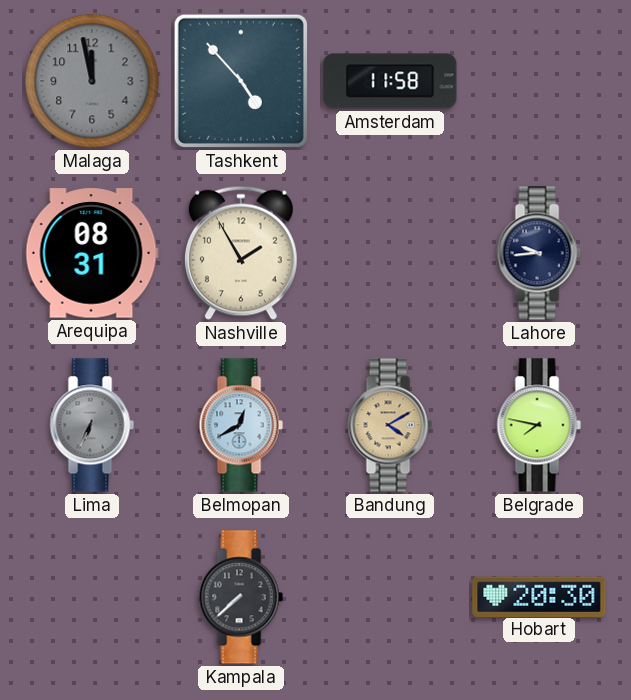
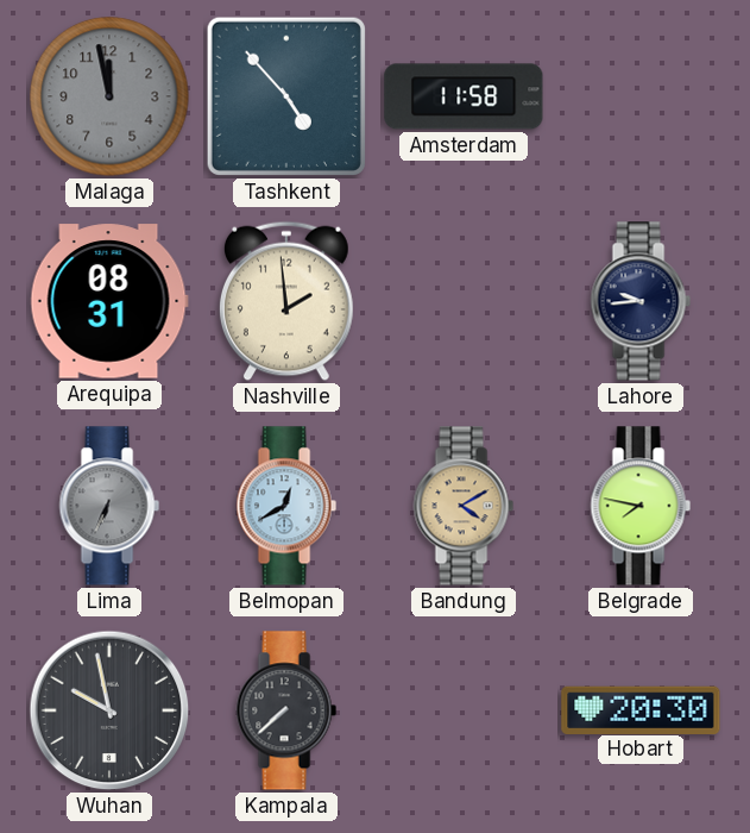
Nashville: 1:55 -> 1:59 (286, 301)
Wuhan: none -> 9:58 (109, 710)
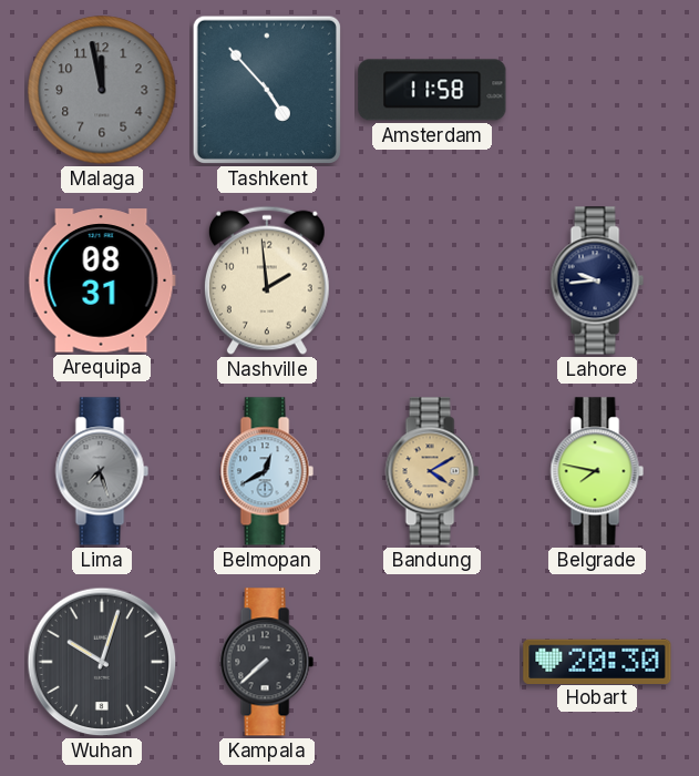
Lima: 6:34 -> 7:27 (102, 471)
Wuhan: 9:58 -> 10:03 (102, 662)
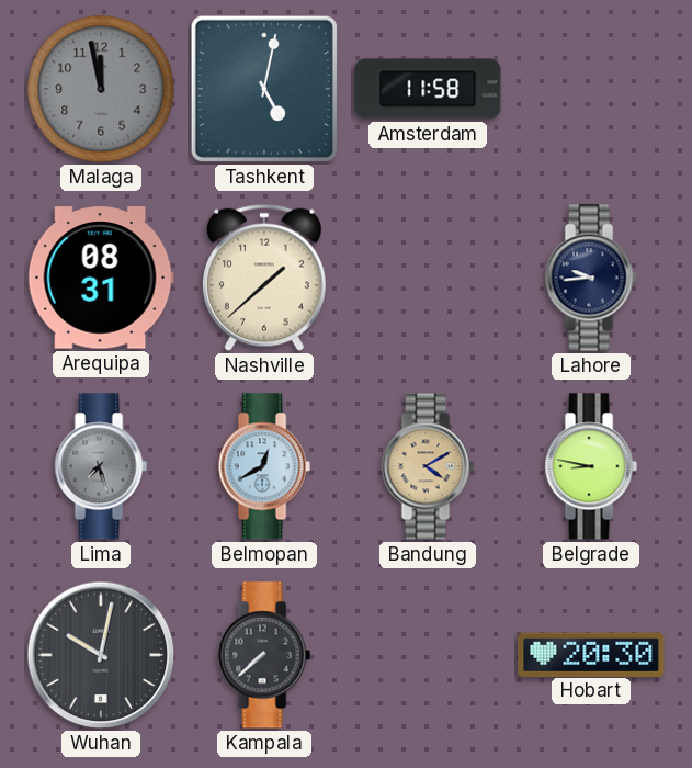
Tashkent: 4:53 -> 5:02 (264, 89)
Nashville: 1:59 -> 1:38 (264, 278)
Belgrade: 7:47 -> 8:47 (591, 466)
Wuhan: 10:03 -> 10:02 (101, 655)
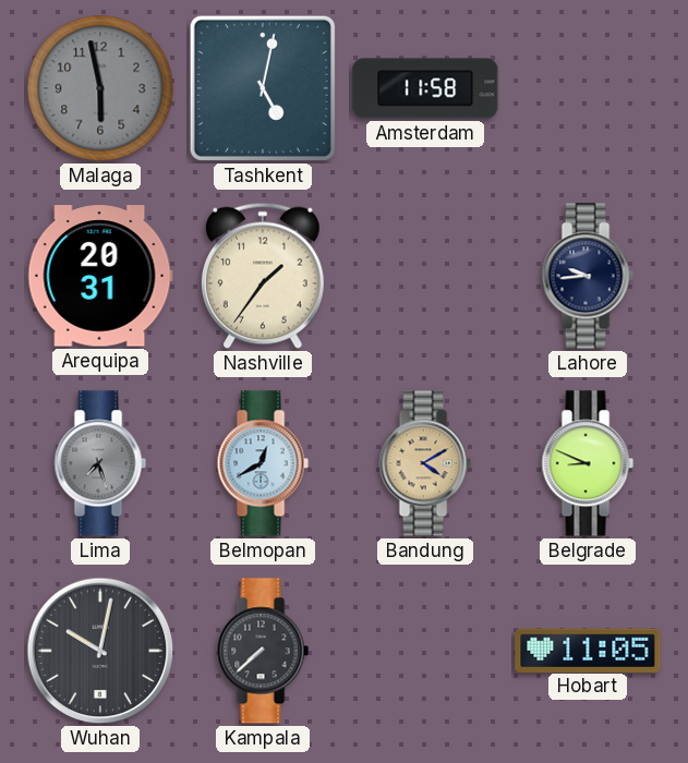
Malaga: 11:58 -> 5:58 (100, 88)
Arequipa: 08:31 -> 20:31 (100, 276)
Nashville: 1:38 -> 1:36 (263, 276)
Belgrade: 8:47 -> 8:49 (588, 463)
Hobart: 20:30 -> 11:05 (588, 650)
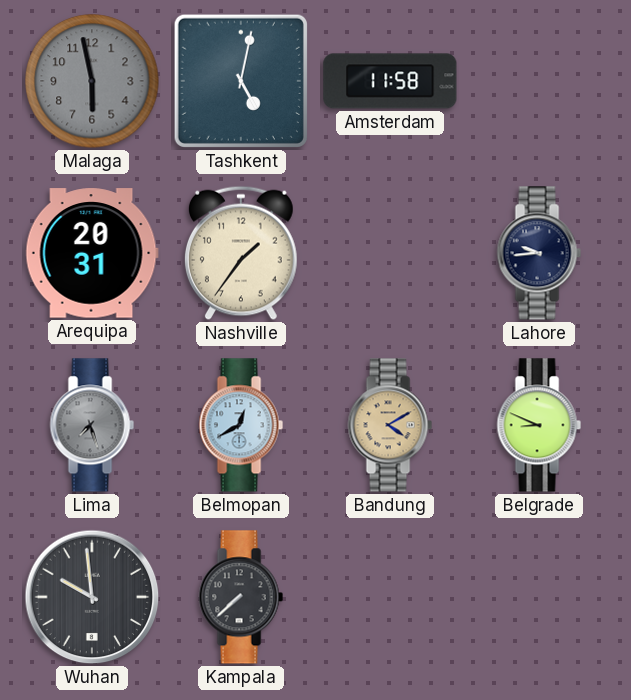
Wuhan: 10:02 -> 9:59 (92, 597)
Hobart: 11:05 -> none (588, 650)
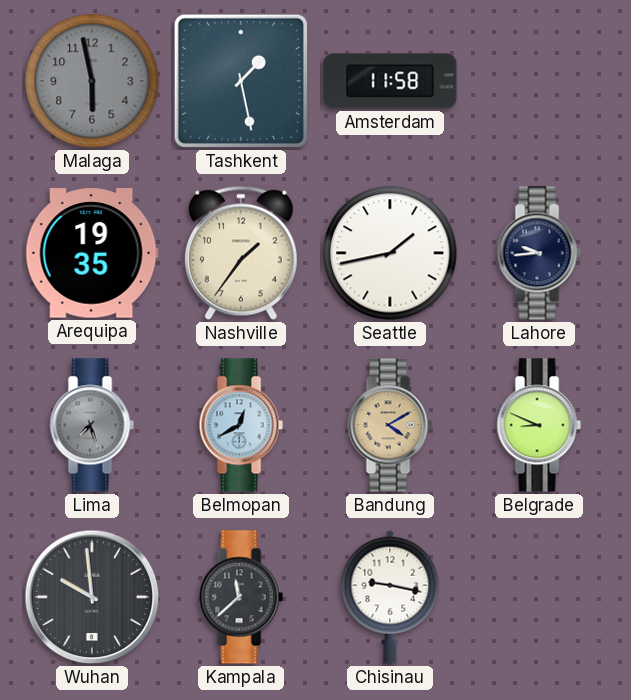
Tashkent: 5:02 -> 1:28 (241, 81)
Arequipa: 20:31 -> 19:35 (92, 253)
Seattle: none -> 1:43 (390, 253)
Kampala: 7:38 -> 11:38 (241, 597)
Chisinau: none -> 9:17 (390, 597)
